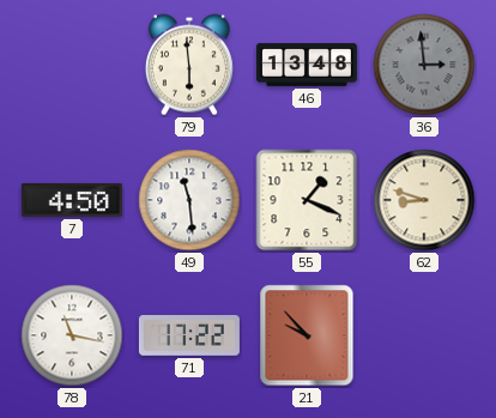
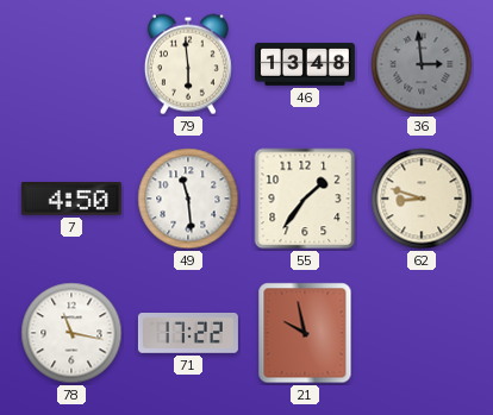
55: 1:19 -> 1:36 (305, 199)
21: 9:53 -> 9:58 (305, 333)
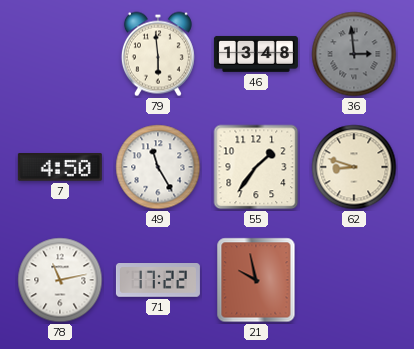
49: 11:29 -> 11:25 (158, 167)
78: 11:17 -> 11:13 (60, 280)
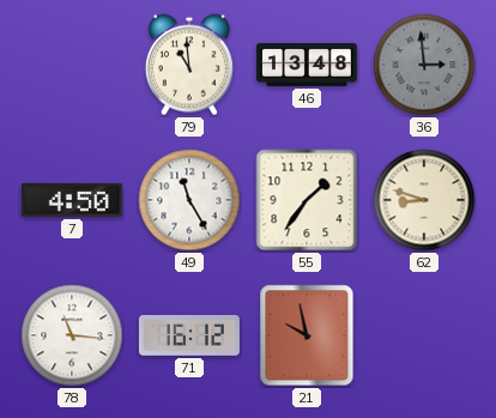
79: 5:59 -> 10:59 (189, 65)
78: 11:13 -> 11:16 (72, 335)
71: 17:22 -> 16:12 (189, 337)
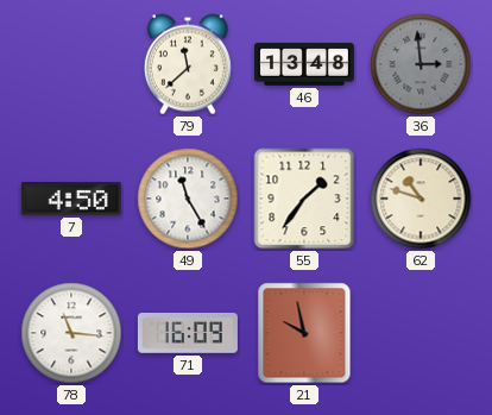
79: 10:59 -> 11:38 (188, 64)
62: 8:48 -> 10:48 (421, 199)
71: 16:12 -> 16:09 (188, 334)
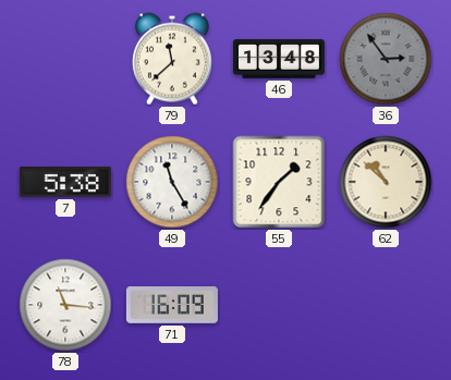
36: 2:59 -> 2:54 (386, 59)
7: 4:50 -> 5:38 (65, 183)
62: 10:48 -> 10:52 (386, 182)
21: 9:58 -> none (304, 333)
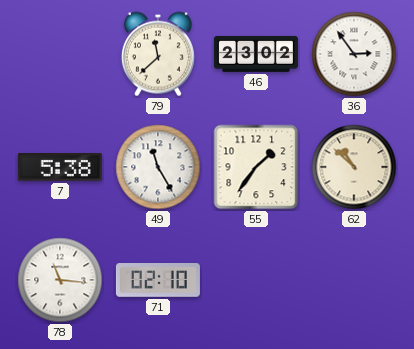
46: 13:48 -> 23:02 (256, 54)
36 dial: grey -> white (354, 54)
71: 16:09 -> 02:10 (158, 281)
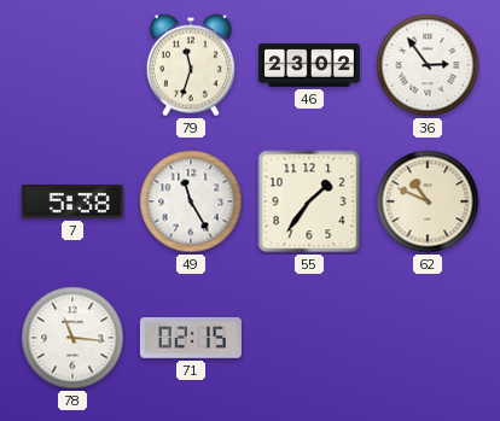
79: 11:38 -> 11:33 (191, 65)
62: 10:52 -> 10:49 (428, 201)
71: 02:10 -> 02:15 (191, 339)
